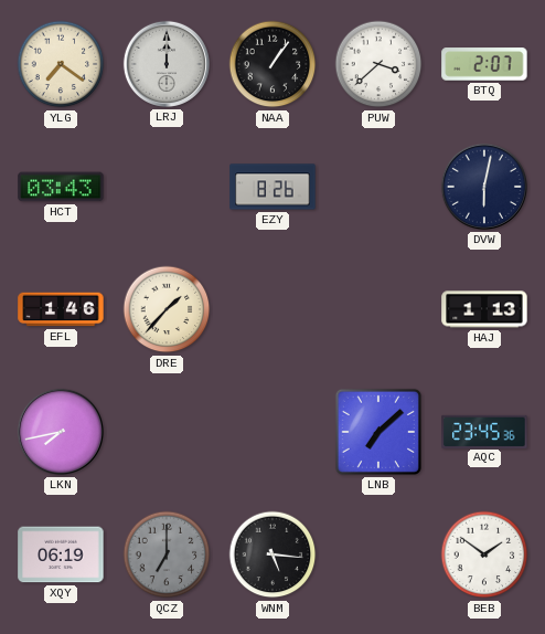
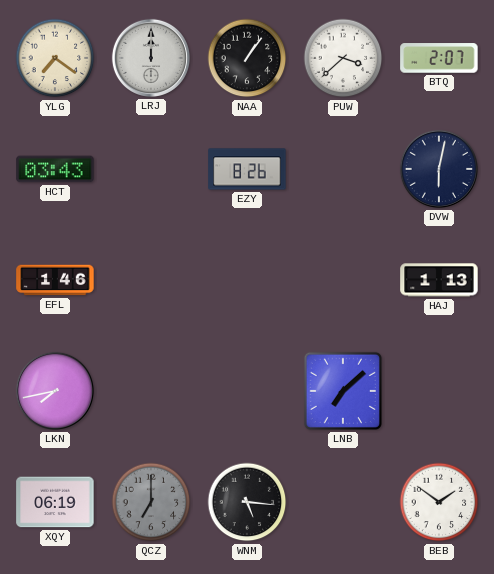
DRE: 1:37 -> none (167, 309)
AQC: 23:45 -> none (484, 431)
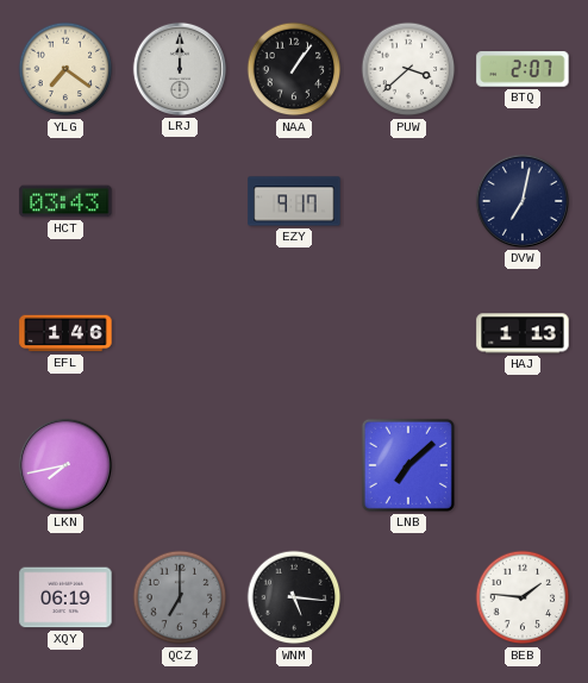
EZY: 8:26 -> 9:17 (294, 201)
DVW: 6:02 -> 7:02 (523, 201)
BEB: 1:51 -> 1:46 (523, 597)
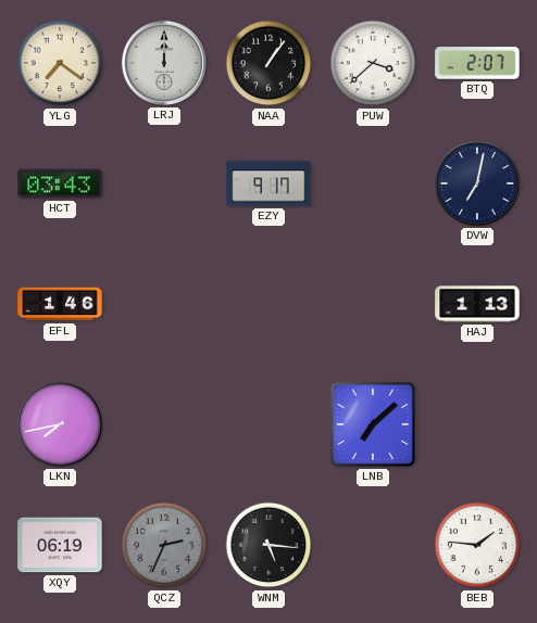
QCZ: 7:00 -> 2:34 (164, 545)
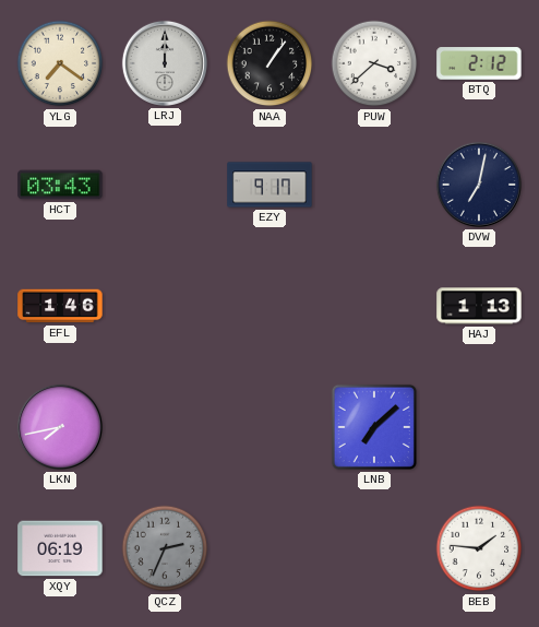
BTQ: 2:07 -> 2:12 (479, 63)
WNM: 5:16 -> none (268, 545)
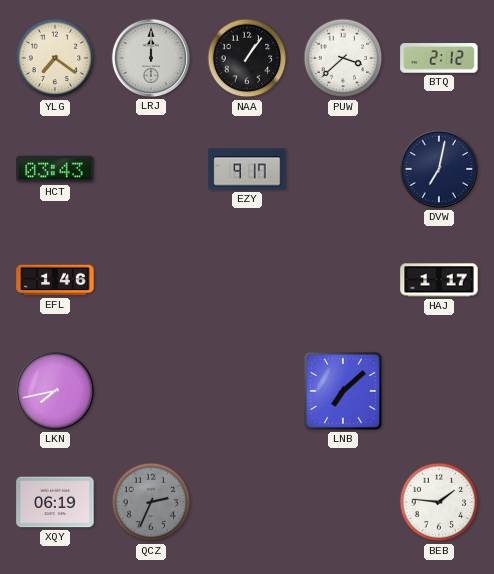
HAJ: 1:13 -> 1:17 (439, 280)
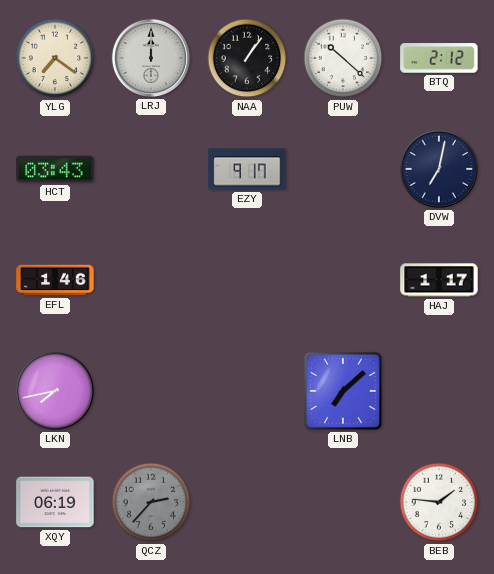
PUW: 3:38 -> 10:22 (343, 58)
QCZ: 2:34 -> 2:37 (151, 502)
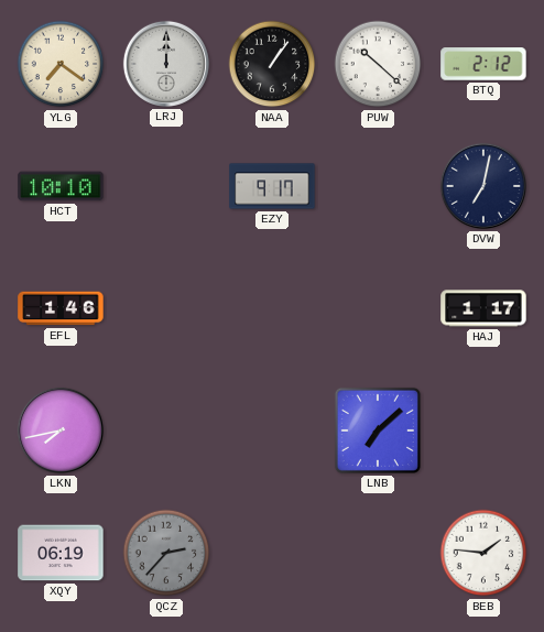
HCT: 03:43 -> 10:10 (61, 186)
